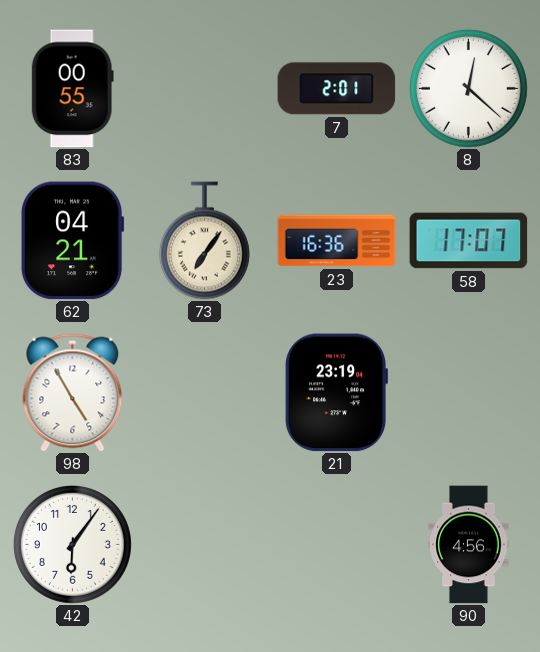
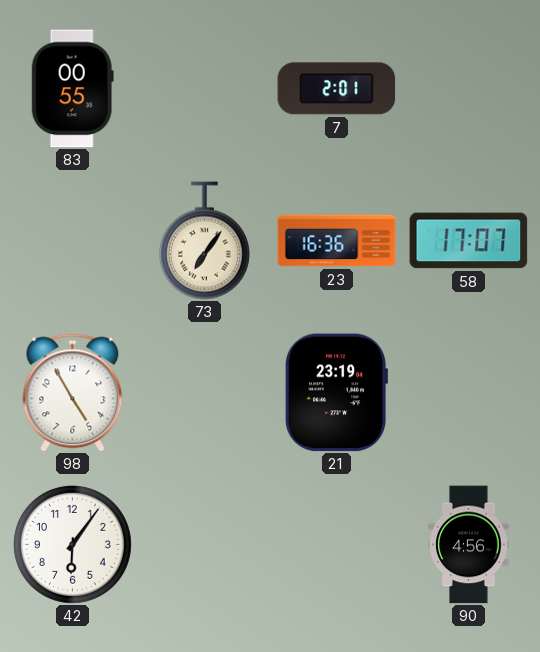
8: 12:22 -> none (468, 88)
62: 04:21 -> none (73, 241)
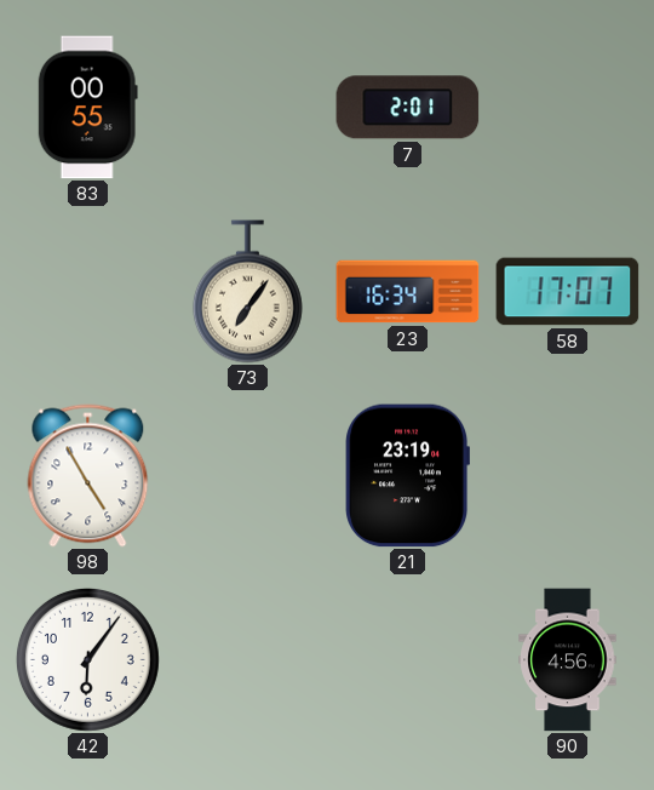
23: 16:36 -> 16:34 (408, 292)
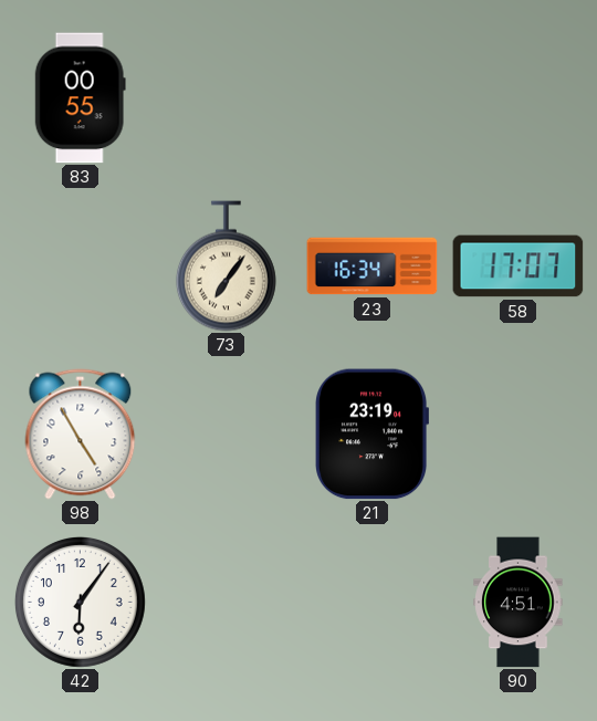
7: 2:01 -> none (408, 108)
90: 4:56 -> 4:51 (519, 603)
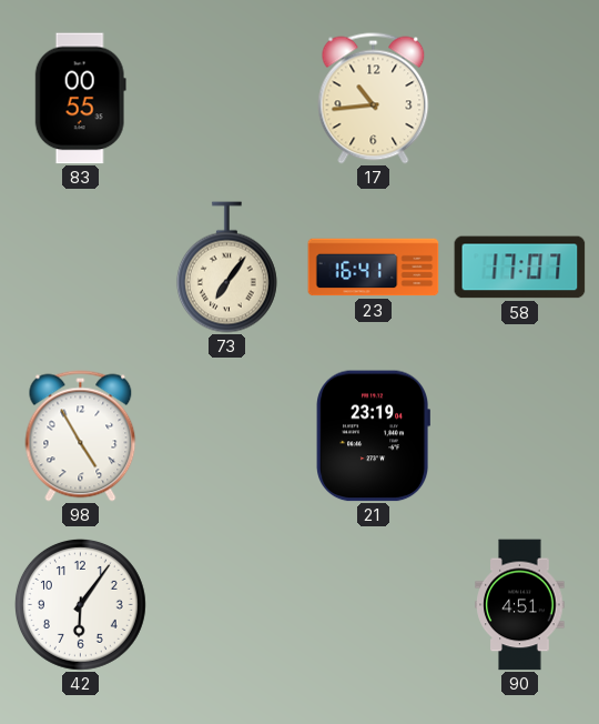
17: none -> 10:44 (374, 99)
23: 16:34 -> 16:41 (374, 268)
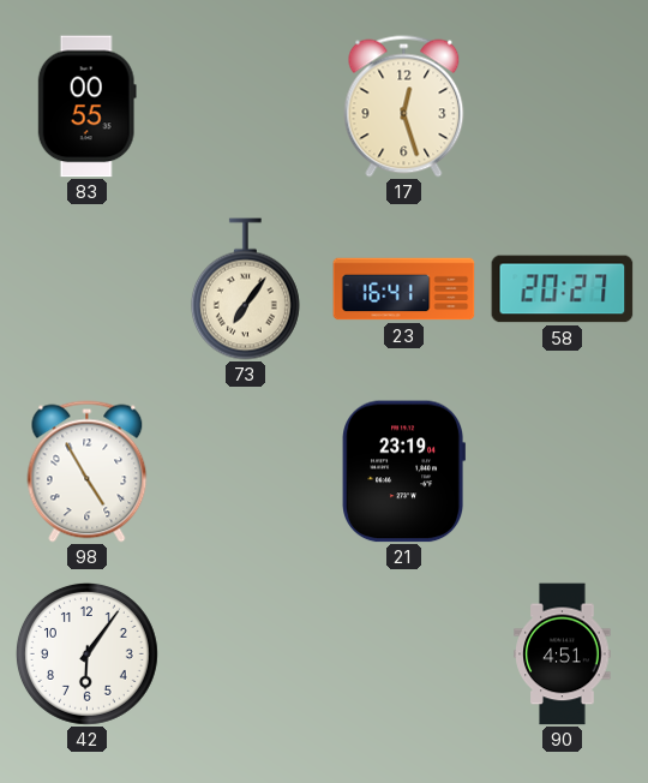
17: 10:44 -> 12:27 (404, 107)
58: 17:07 -> 20:27 (563, 289)
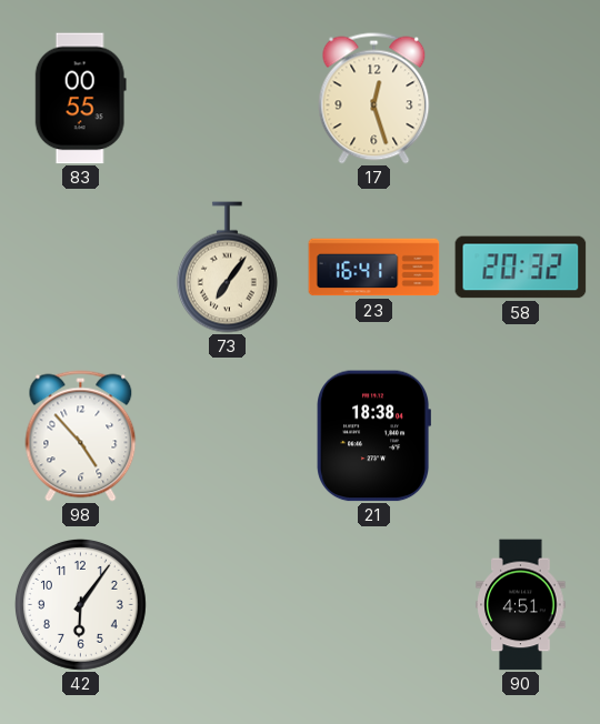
58: 20:27 -> 20:32 (521, 268)
98: 4:55 -> 4:53 (81, 436)
21: 23:19 -> 18:38 (373, 436)
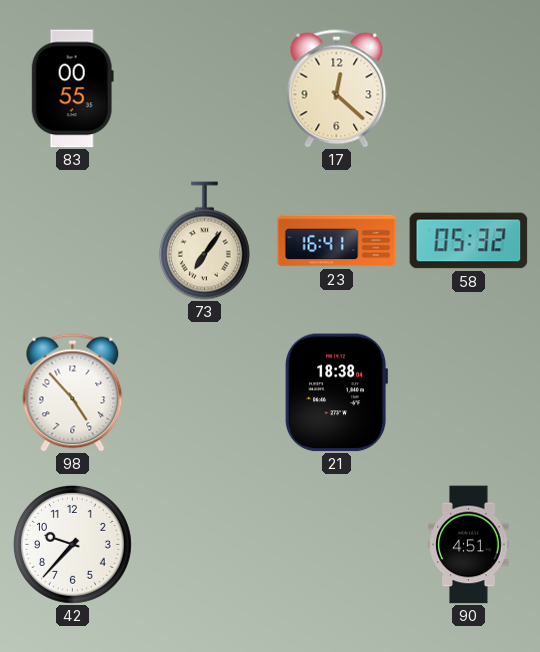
17: 12:27 -> 12:22 (337, 89)
58: 20:32 -> 05:32 (469, 241)
42: 6:06 -> 9:37 (72, 544)
